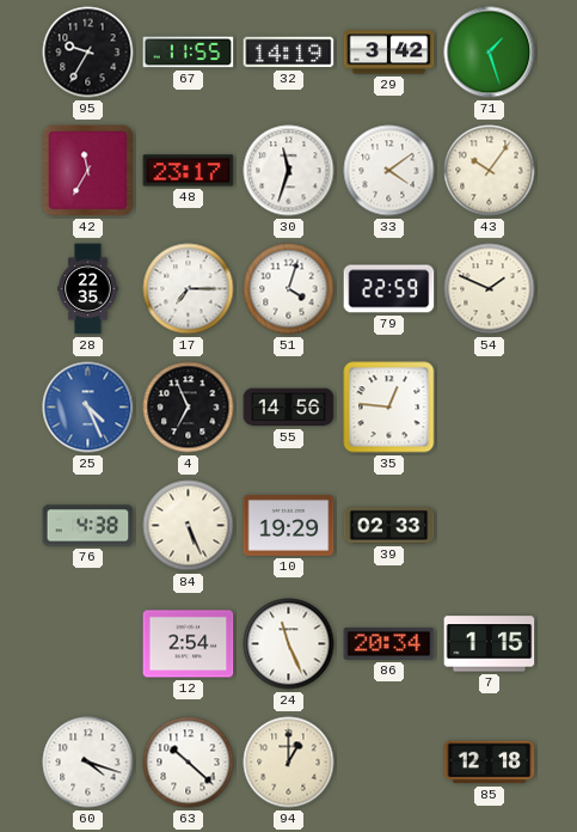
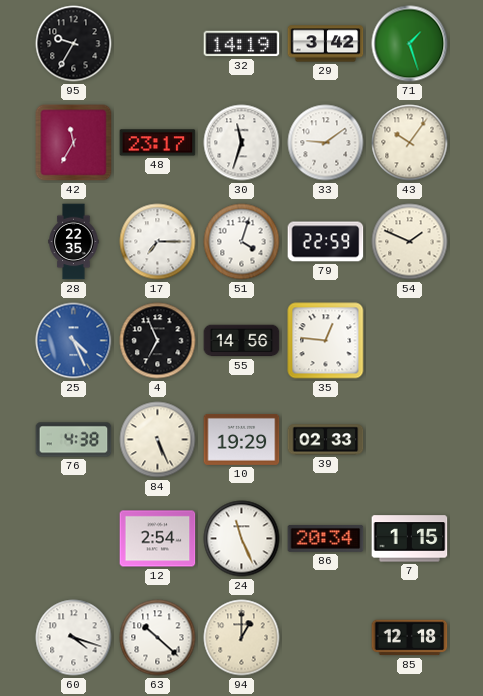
67: 11:55 -> none (189, 53)
33: 4:09 -> 9:09 (326, 143)
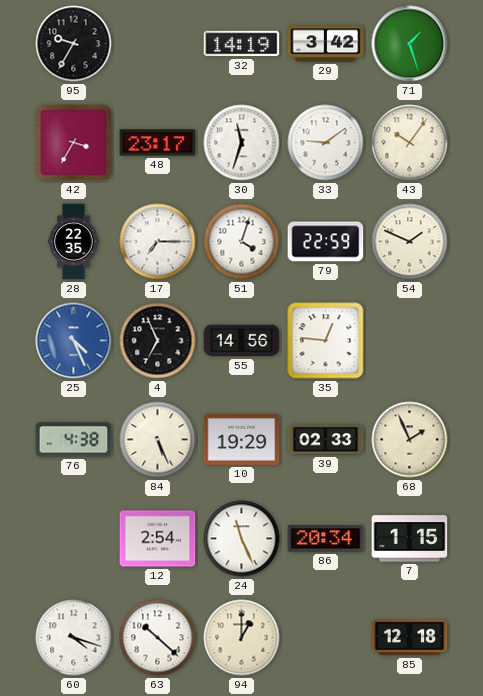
42: 11:35 -> 3:35 (74, 143)
68: none -> 1:56 (410, 440)
